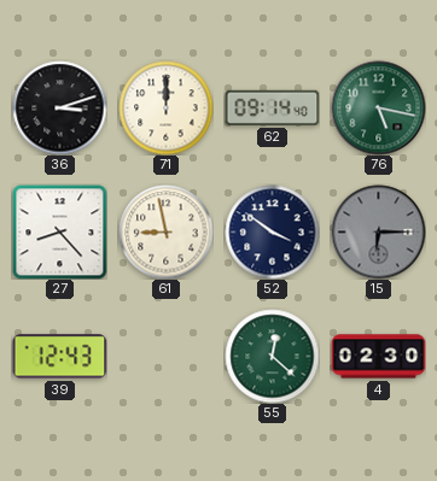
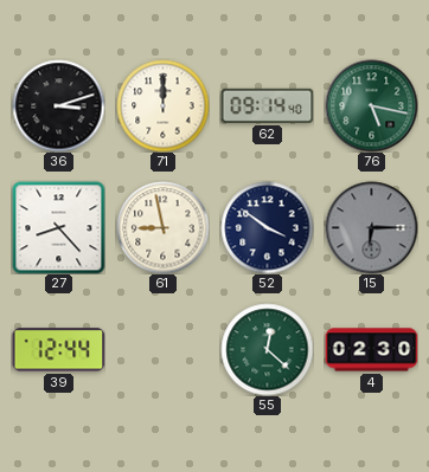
39: 12:43 -> 12:44 (58, 350)
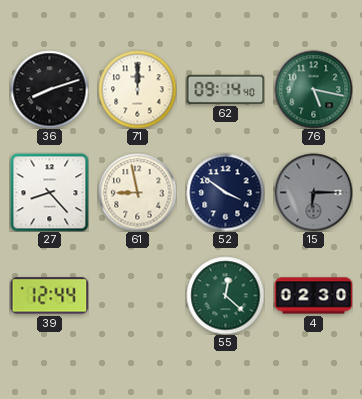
36: 3:12 -> 8:12 (49, 89)
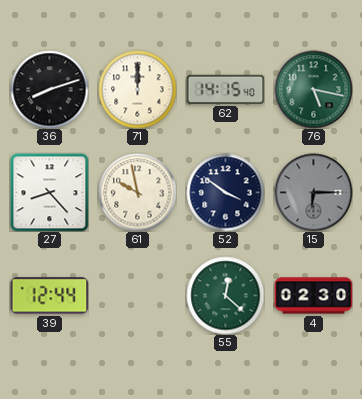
62: 09:14 -> 14:15 (225, 89)
61: 8:58 -> 9:58 (137, 192)
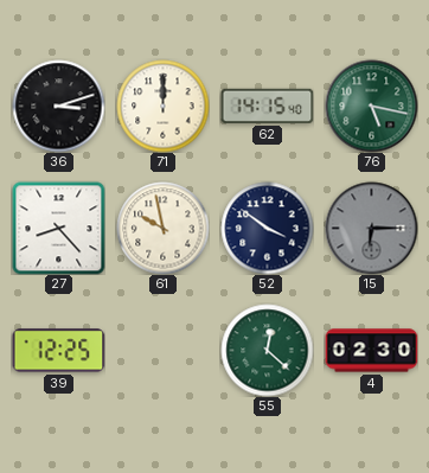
36: 8:12 -> 3:12 (58, 106)
39: 12:44 -> 12:25 (58, 351)
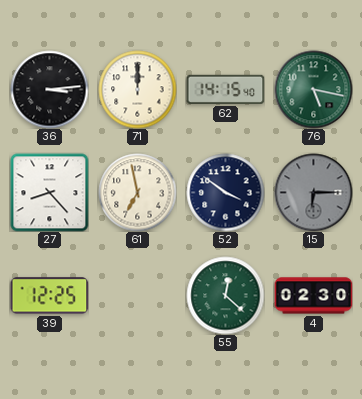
36: 3:12 -> 3:14 (49, 89)
61: 9:58 -> 6:58 (137, 192)
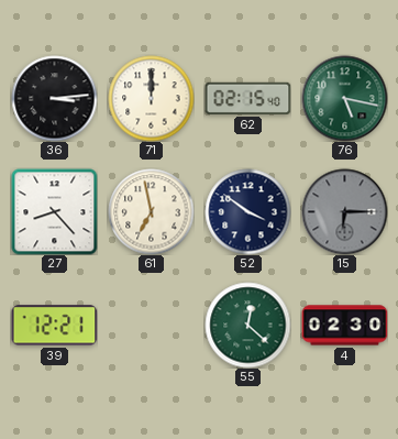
62: 14:15 -> 02:15 (247, 98)
39: 12:25 -> 12:21 (54, 326)
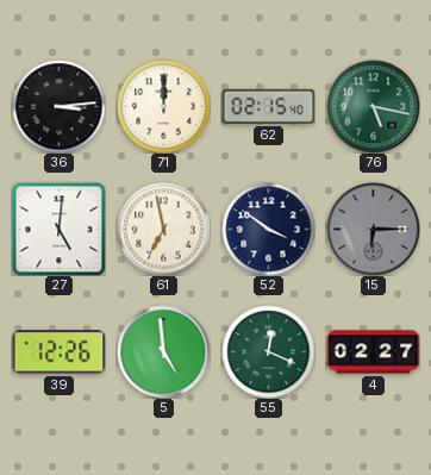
27: 8:23 -> 5:01 (58, 229)
39: 12:21 -> 12:26 (58, 352)
5: none -> 4:59 (163, 351)
55: 12:22 -> 12:19 (268, 351)
4: 02:30 -> 02:27 (373, 352)
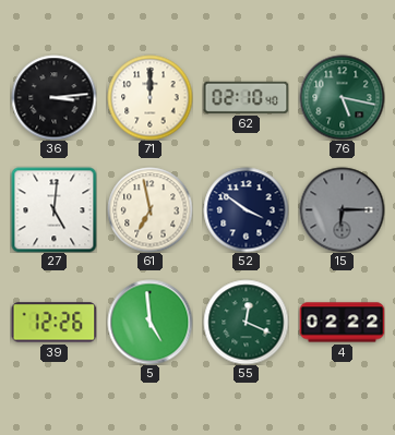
62: 02:15 -> 02:10 (246, 97)
4: 02:27 -> 02:22 (342, 323)
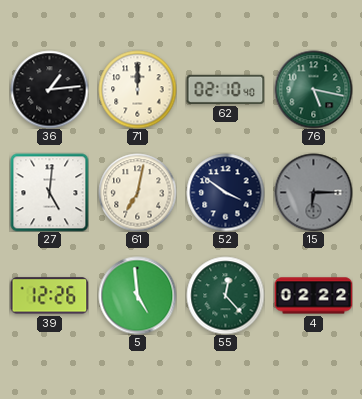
36: 3:14 -> 1:14 (49, 89)
61: 6:58 -> 7:02 (137, 192)
55: 12:19 -> 12:23 (225, 295)
